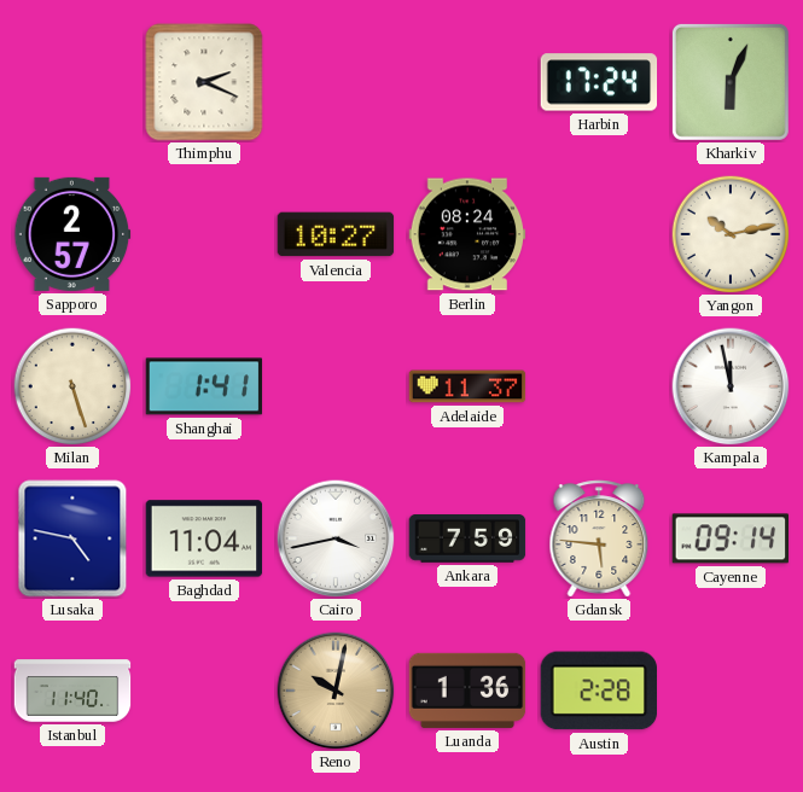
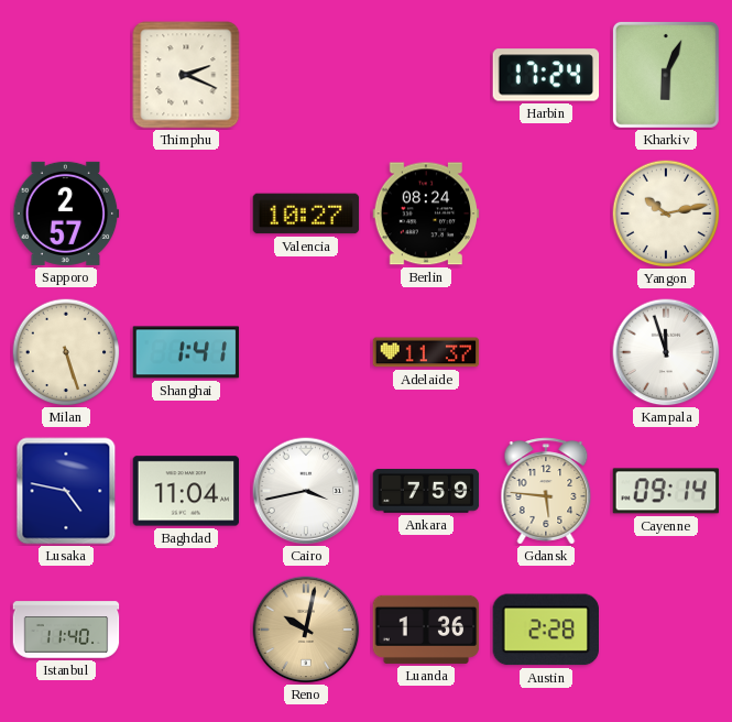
Kampala: 11:58 -> 11:57 (666, 352)
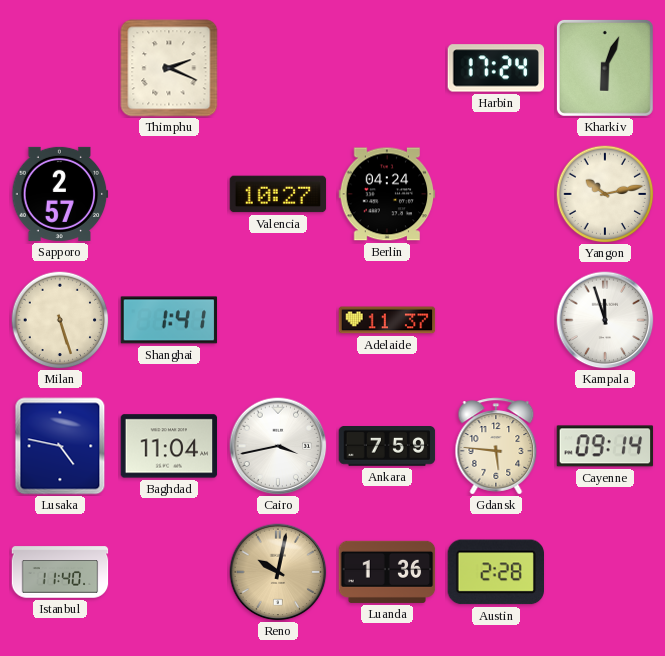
Berlin: 08:24 -> 04:24 (387, 194)
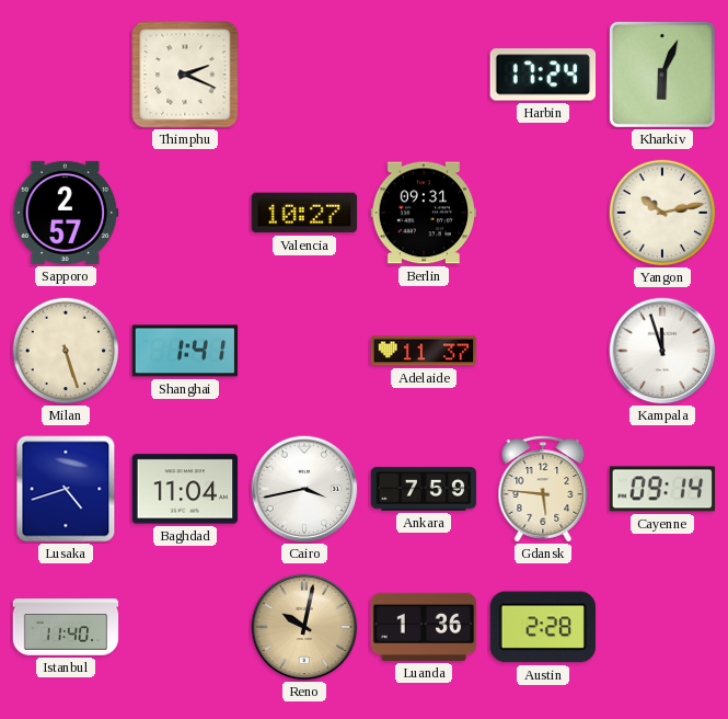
Berlin: 04:24 -> 09:31 (424, 213)
Lusaka: 4:47 -> 4:42 (66, 489)
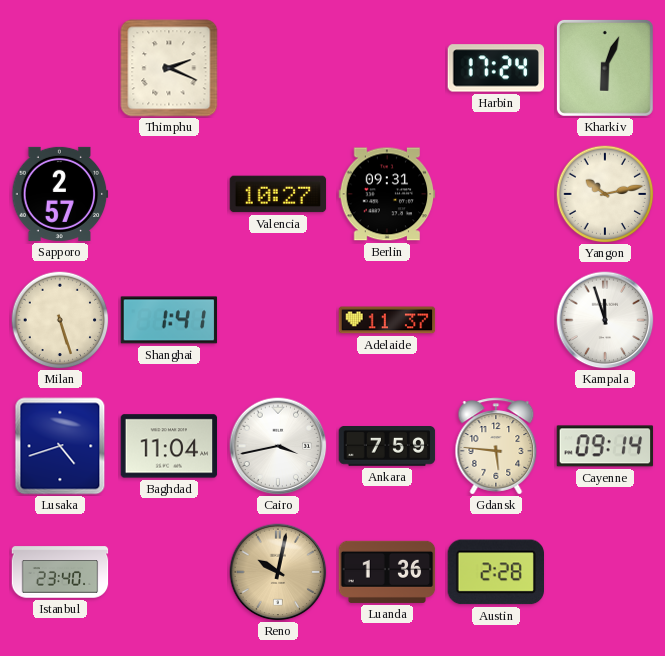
Istanbul: 11:40 -> 23:40 (60, 572)
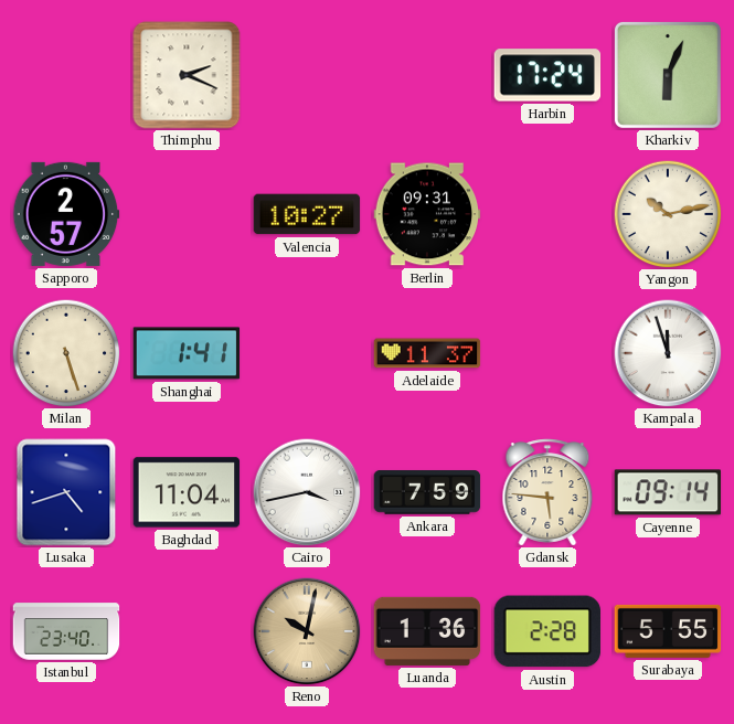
Surabaya: none -> 5:55 (668, 631)
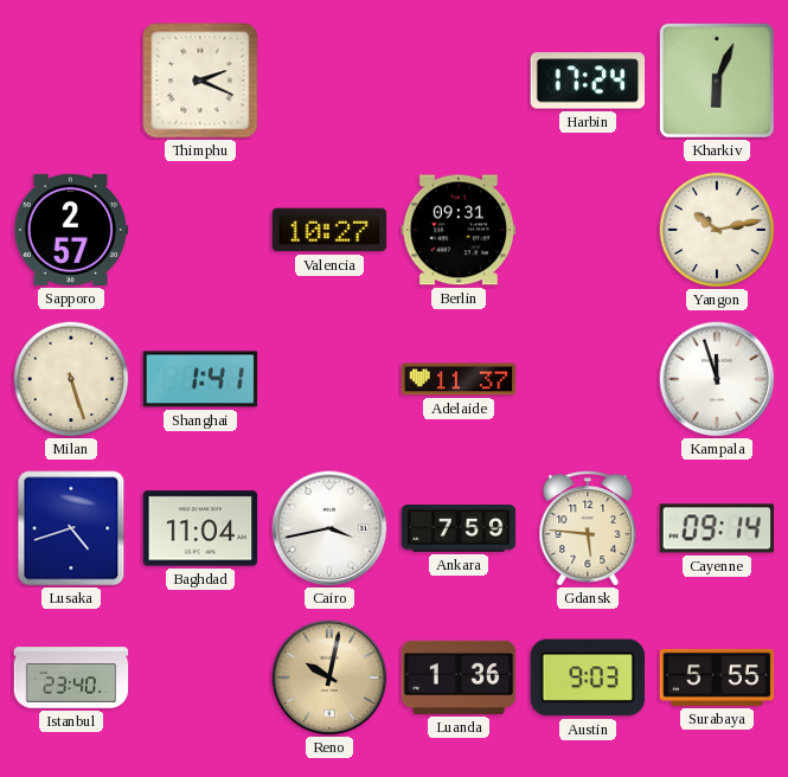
Austin: 2:28 -> 9:03 (587, 678)
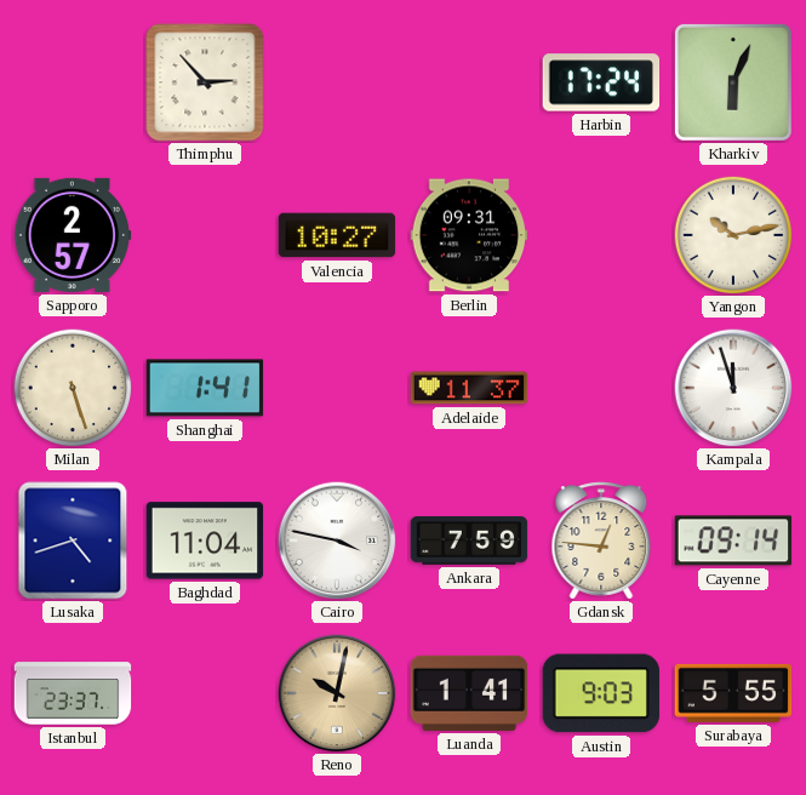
Thimphu: 2:19 -> 2:53 (205, 82)
Cairo: 3:43 -> 3:47 (337, 541)
Gdansk: 5:46 -> 12:46 (601, 541)
Istanbul: 23:40 -> 23:37 (73, 693)
Luanda: 1:36 -> 1:41 (469, 693)
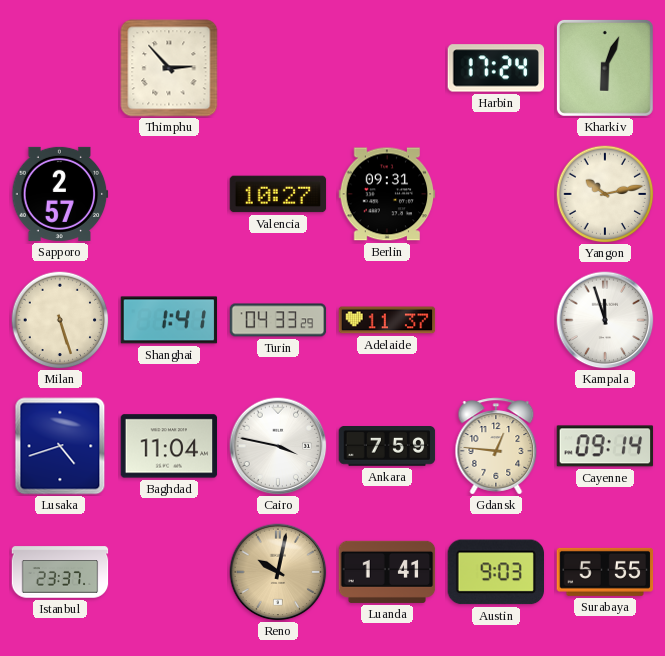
Turin: none -> 04:33 (278, 320)
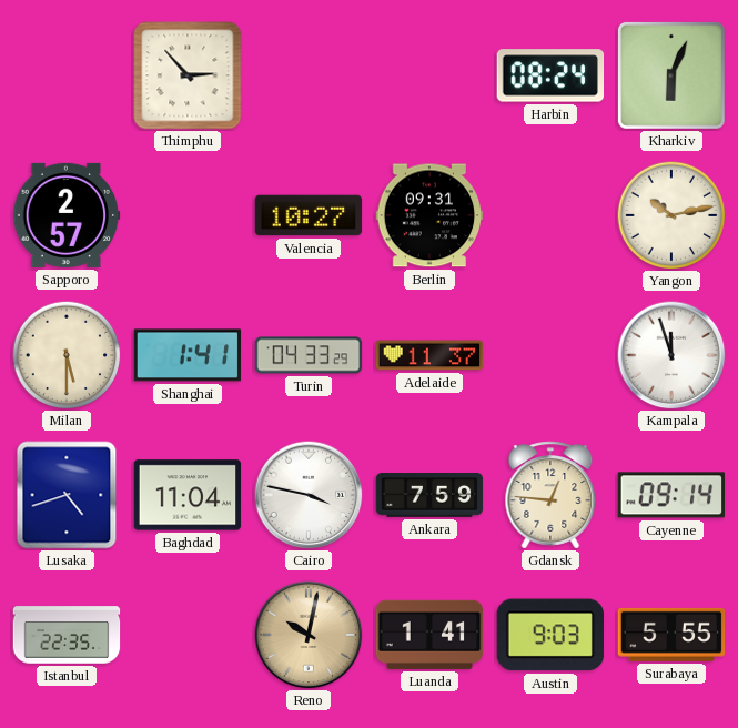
Harbin: 17:24 -> 08:24 (550, 75)
Milan: 5:27 -> 5:30 (67, 355)
Istanbul: 23:37 -> 22:35 (67, 635)
